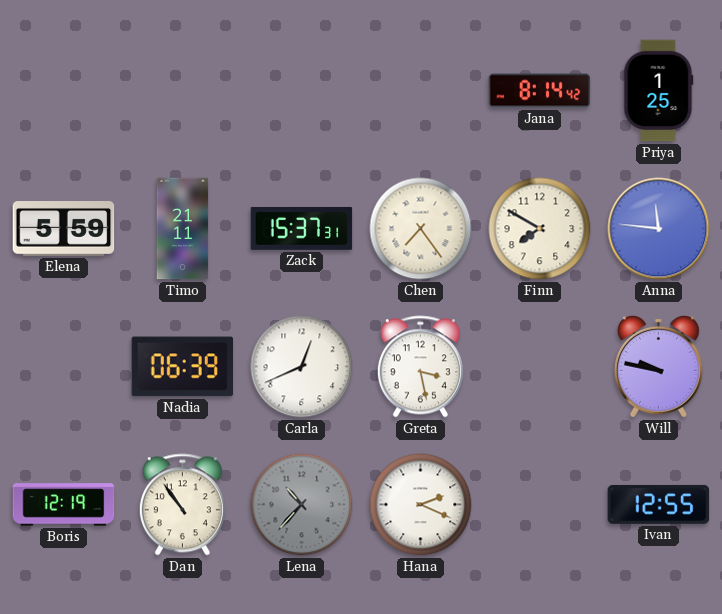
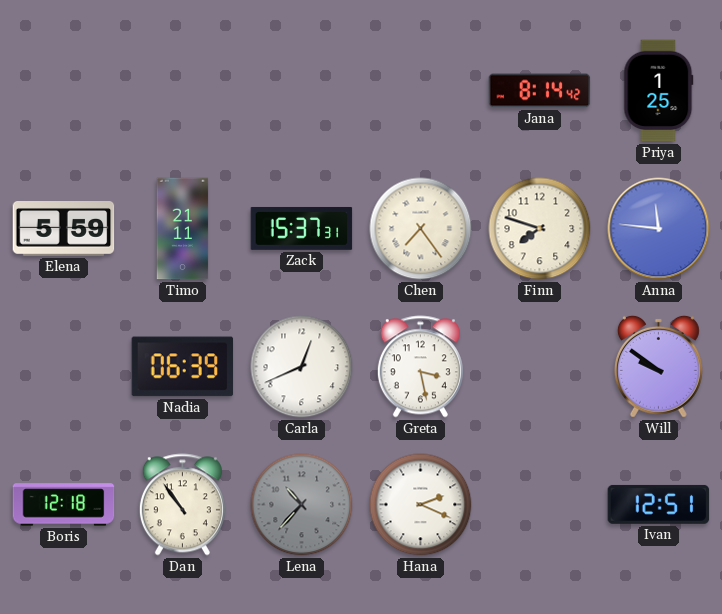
Finn: 7:50 -> 7:48 (540, 229)
Will: 9:47 -> 9:51 (658, 366)
Boris: 12:19 -> 12:18 (64, 505)
Ivan: 12:55 -> 12:51 (659, 504)
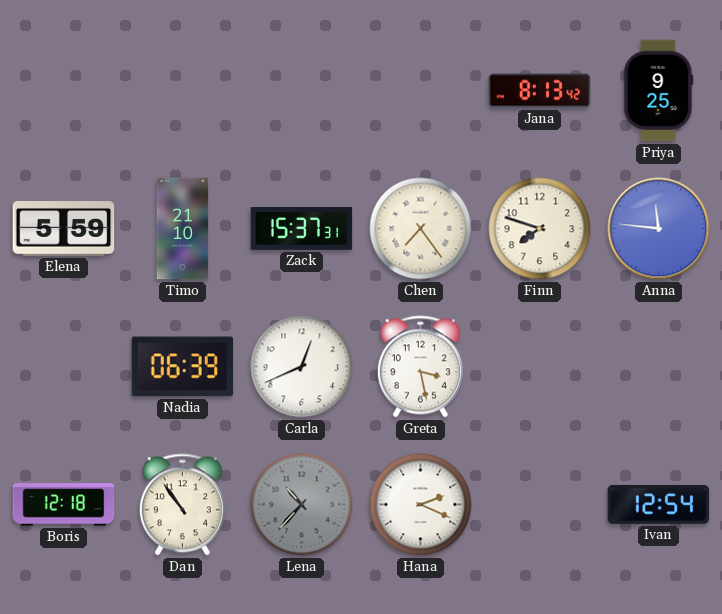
Jana: 8:14 -> 8:13 (540, 91)
Priya: 1:25 -> 9:25 (659, 91)
Timo: 21:11 -> 21:10 (183, 229)
Will: 9:51 -> none (658, 366)
Ivan: 12:51 -> 12:54 (659, 504)
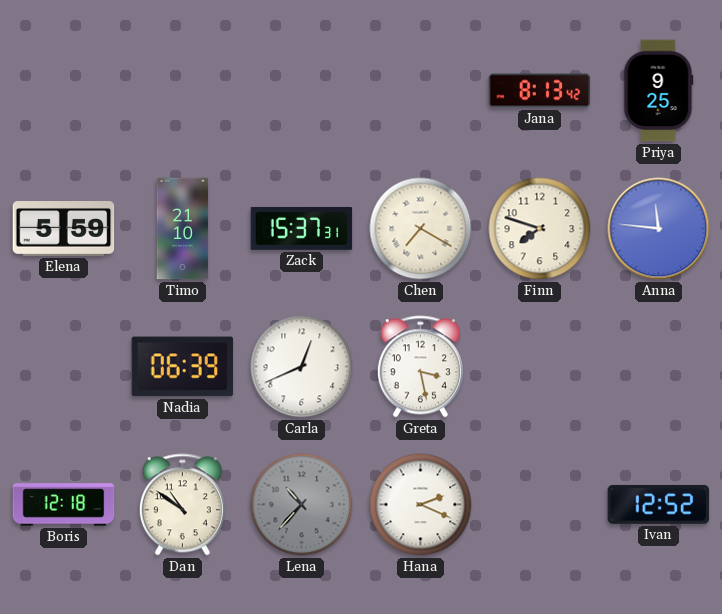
Chen: 7:24 -> 7:20 (421, 229)
Dan: 10:54 -> 10:51 (182, 505)
Ivan: 12:54 -> 12:52 (659, 504)
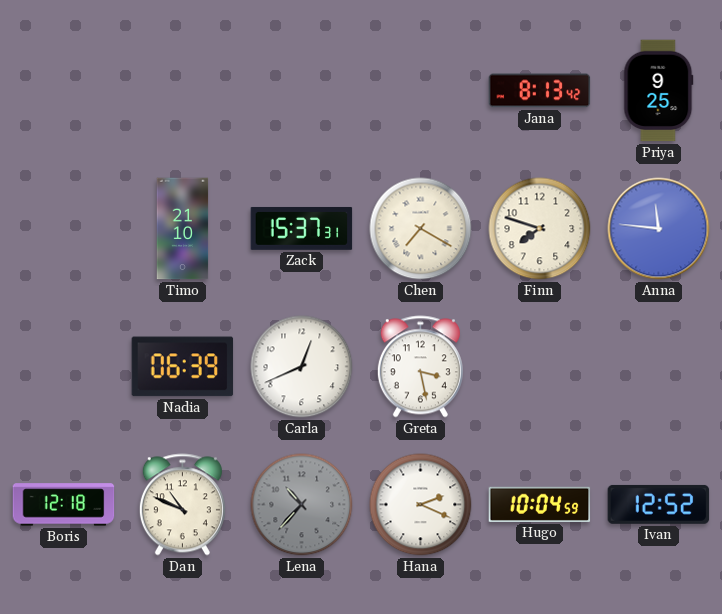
Elena: 5:59 -> none (64, 229)
Dan: 10:51 -> 10:49 (182, 505)
Hugo: none -> 10:04 (540, 504)
